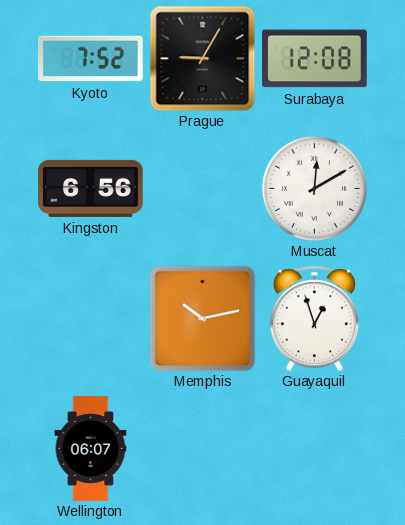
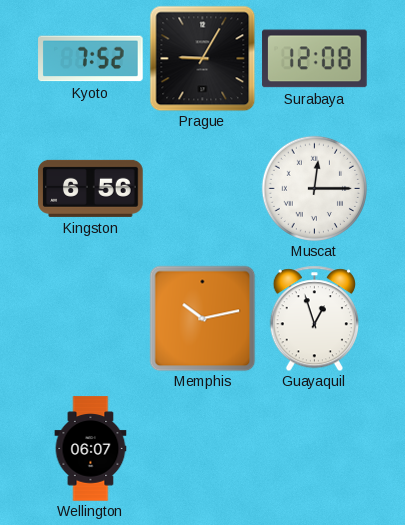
Muscat: 12:10 -> 12:15 (314, 188)
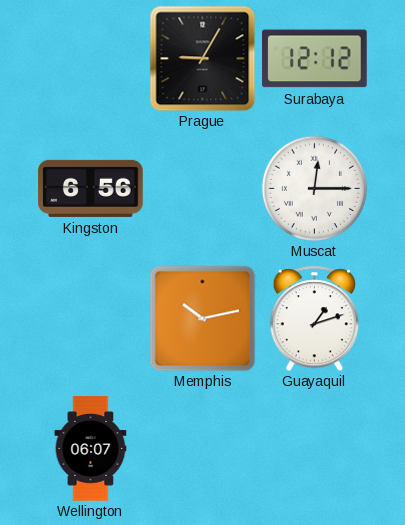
Kyoto: 7:52 -> none (91, 59)
Surabaya: 12:08 -> 12:12 (315, 59)
Guayaquil: 12:57 -> 1:12 (314, 318)
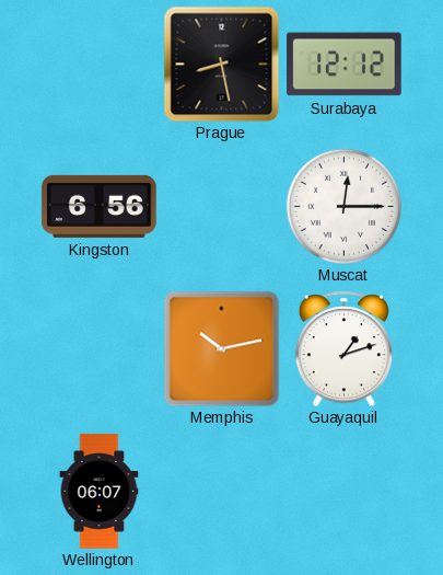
Prague: 9:05 -> 8:28 (221, 64)
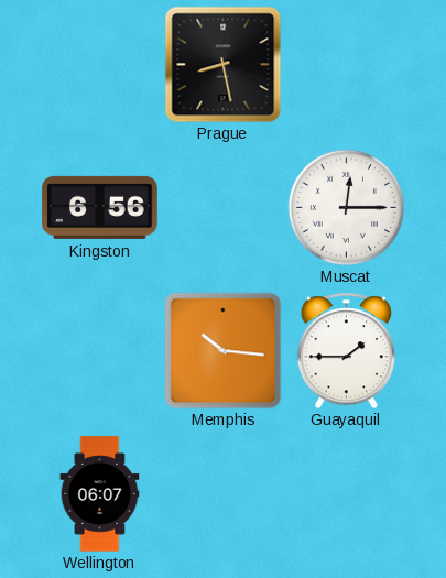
Surabaya: 12:12 -> none (345, 65)
Memphis: 10:13 -> 10:16 (222, 350)
Guayaquil: 1:12 -> 1:45 (346, 350)
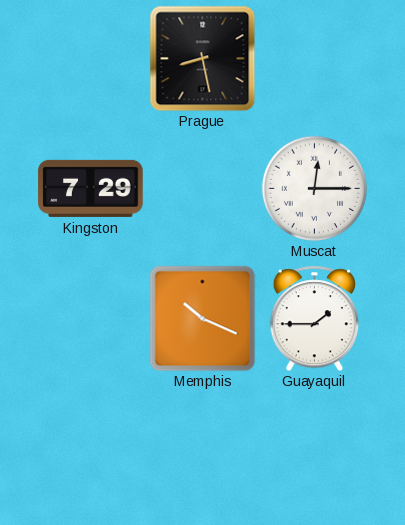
Kingston: 6:56 -> 7:29 (91, 188)
Memphis: 10:16 -> 10:19 (202, 318)
Wellington: 06:07 -> none (100, 494)
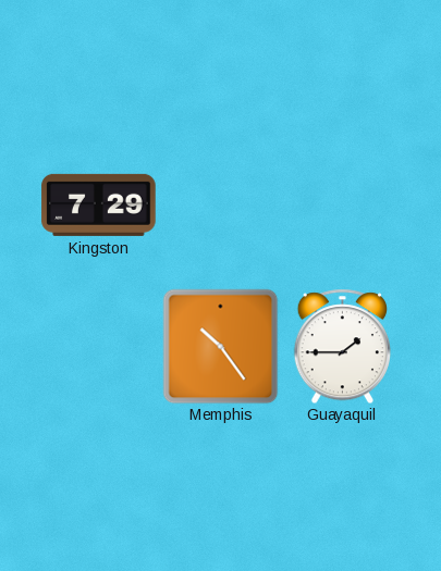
Prague: 8:28 -> none (202, 58)
Muscat: 12:15 -> none (314, 188)
Memphis: 10:19 -> 10:24 (220, 346)
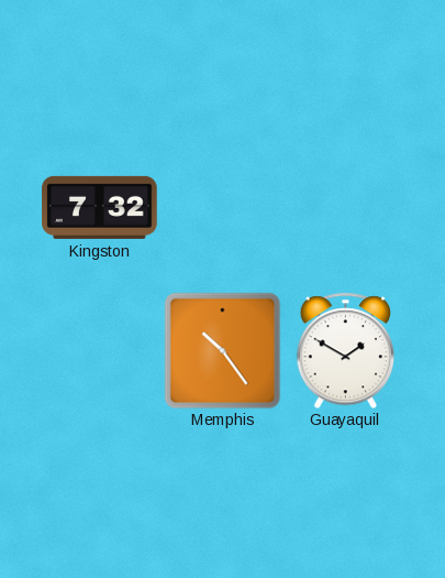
Kingston: 7:29 -> 7:32 (100, 207)
Guayaquil: 1:45 -> 1:50 (345, 350)
